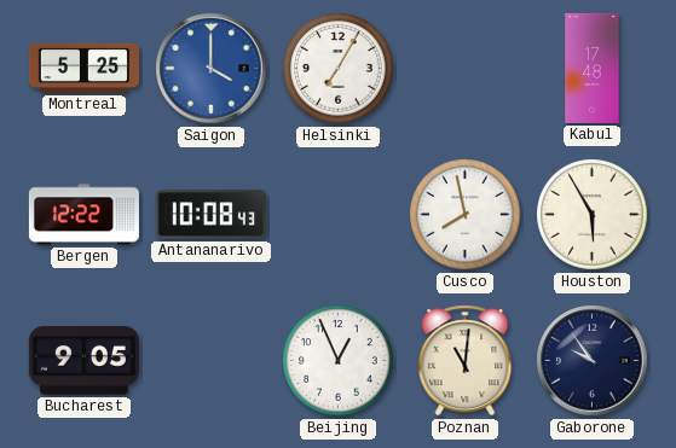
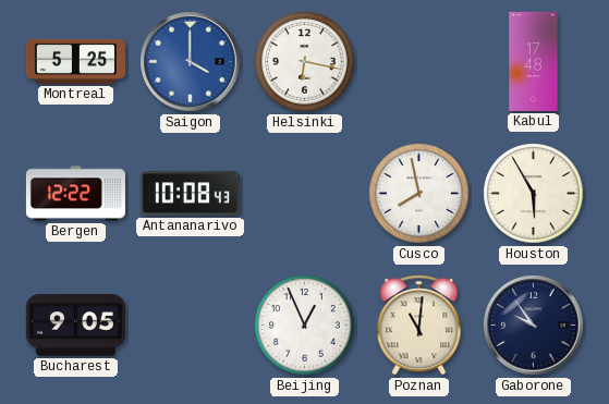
Helsinki: 7:05 -> 6:17 (305, 62)
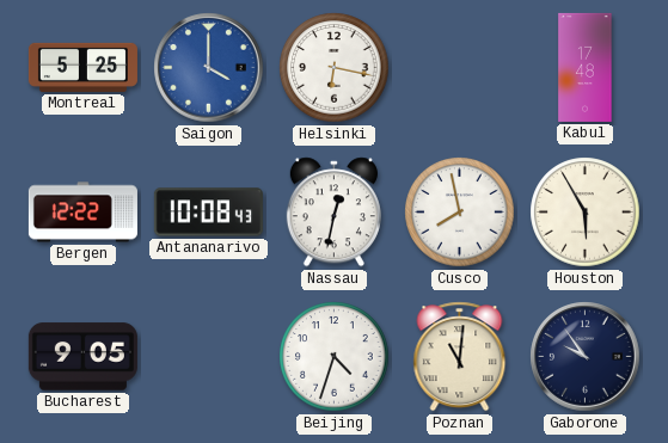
Nassau: none -> 12:32 (333, 213)
Beijing: 12:56 -> 4:33 (335, 357)
